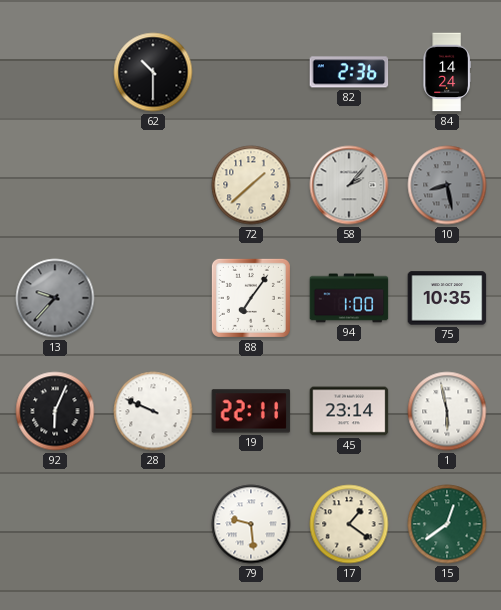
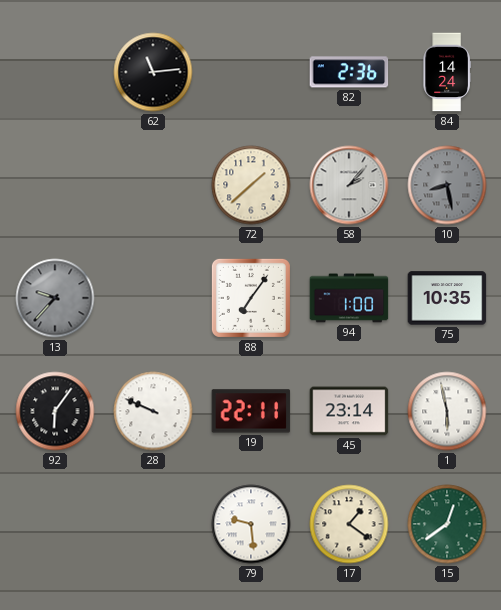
62: 10:30 -> 11:14 (153, 72)
92: 6:04 -> 6:06 (55, 411)
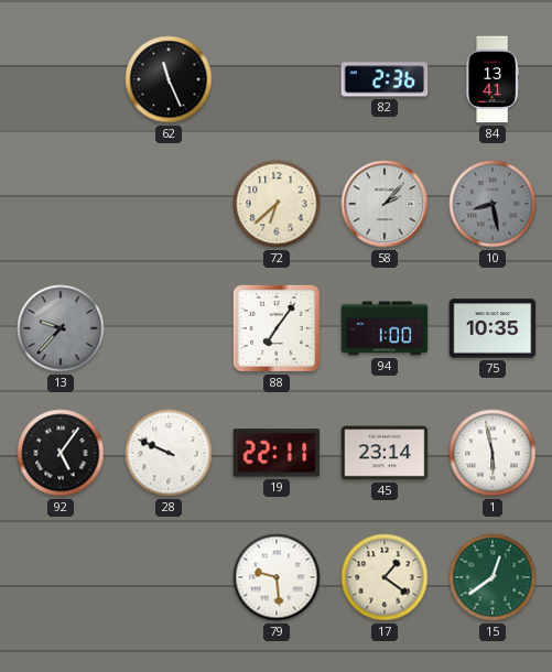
62: 11:14 -> 11:26 (169, 79)
84: 14:24 -> 13:41 (493, 79)
72: 1:38 -> 6:38 (277, 204)
92: 6:06 -> 5:06 (61, 453)
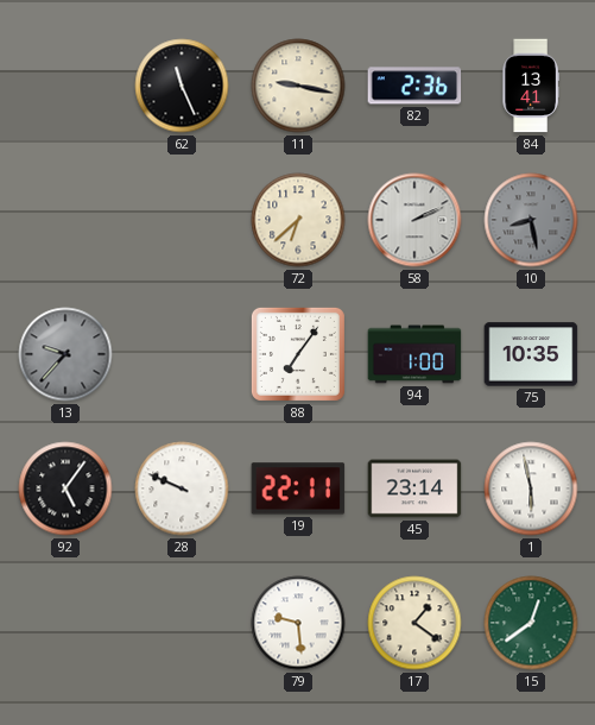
11: none -> 9:17 (298, 86)
58: 2:07 -> 2:11 (414, 220)
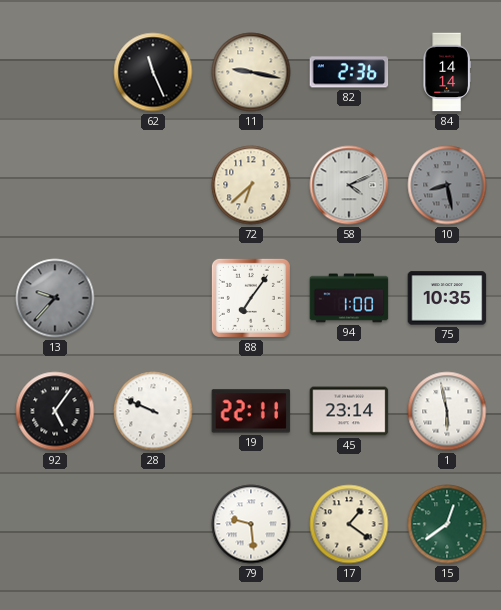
84: 13:41 -> 14:14 (447, 72)
58: 2:11 -> 4:11 (349, 185)
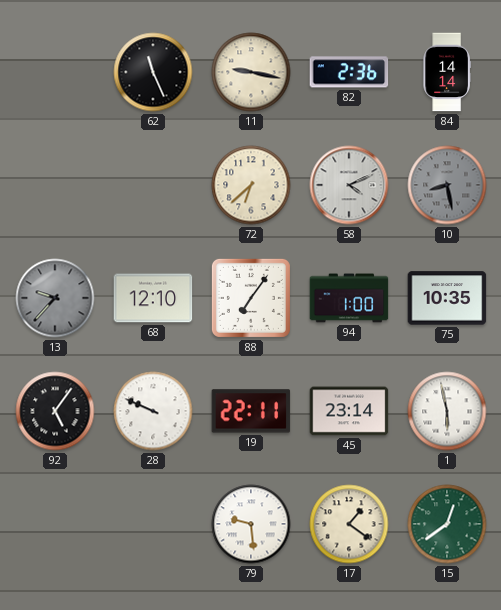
68: none -> 12:10 (153, 298)
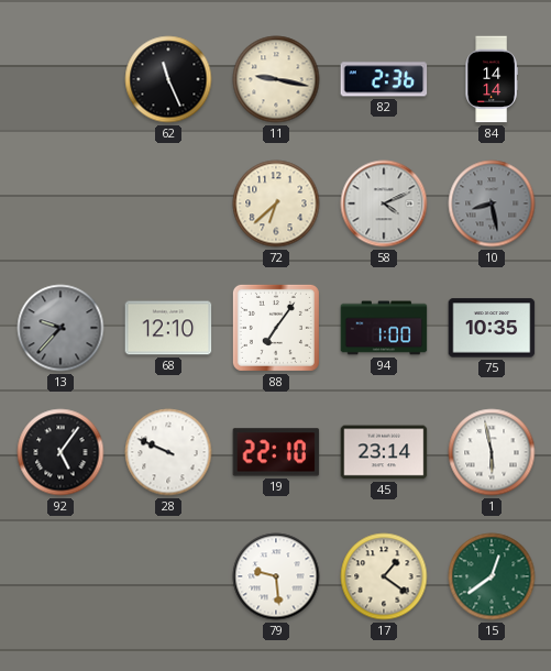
19: 22:11 -> 22:10 (276, 452)
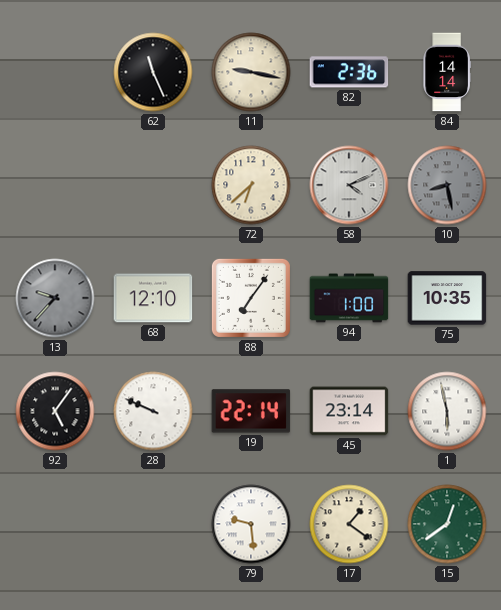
19: 22:10 -> 22:14 (251, 411)
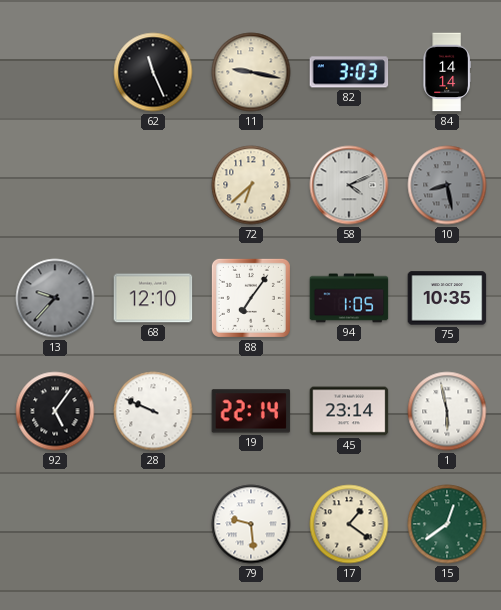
82: 2:36 -> 3:03 (349, 72)
94: 1:00 -> 1:05 (349, 298)
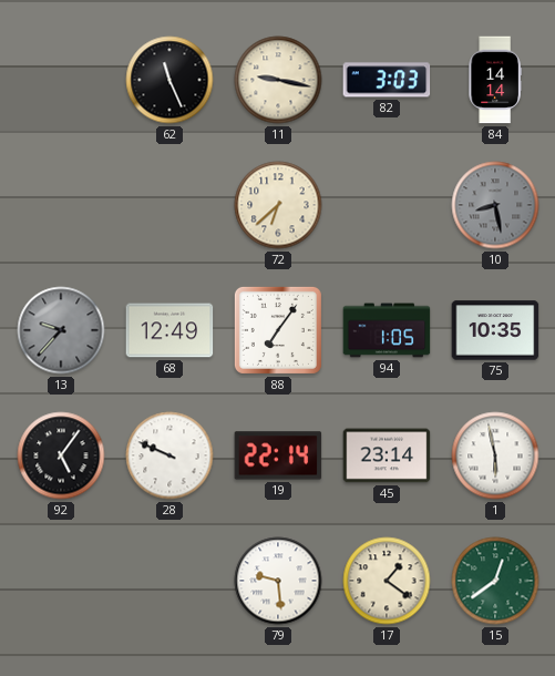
58: 4:11 -> none (349, 185)
68: 12:10 -> 12:49 (169, 330)
